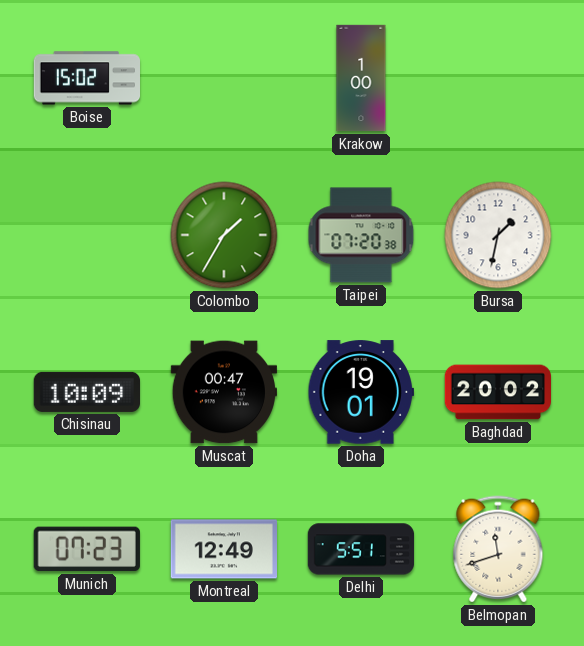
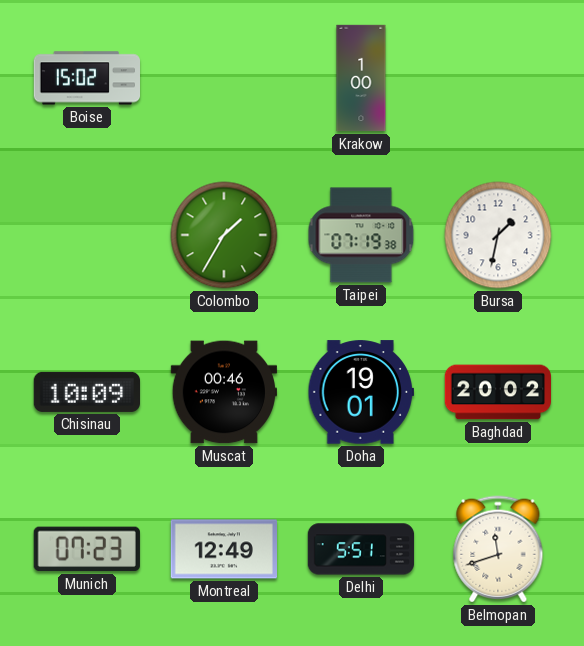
Taipei: 07:20 -> 07:19 (361, 235)
Muscat: 00:47 -> 00:46 (223, 392)
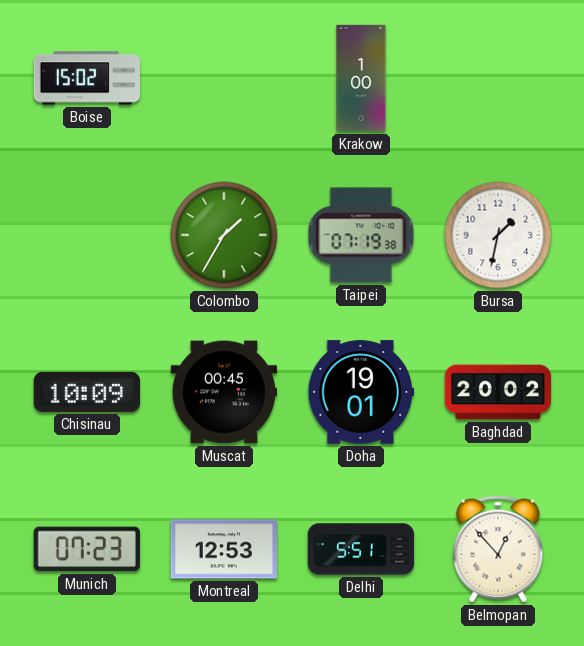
Muscat: 00:46 -> 00:45 (223, 392)
Montreal: 12:49 -> 12:53 (223, 549)
Belmopan: 11:42 -> 12:53 (498, 549)
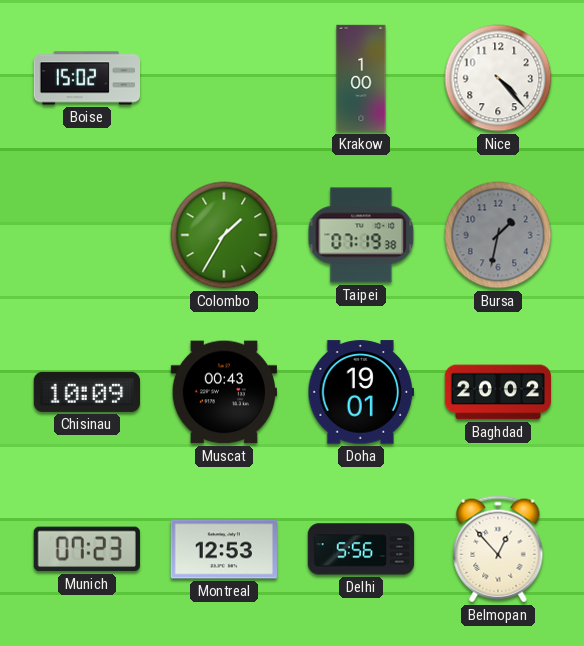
Nice: none -> 4:23 (498, 78)
Bursa dial: white -> grey (498, 235)
Muscat: 00:45 -> 00:43 (223, 392)
Delhi: 5:51 -> 5:56 (361, 549)
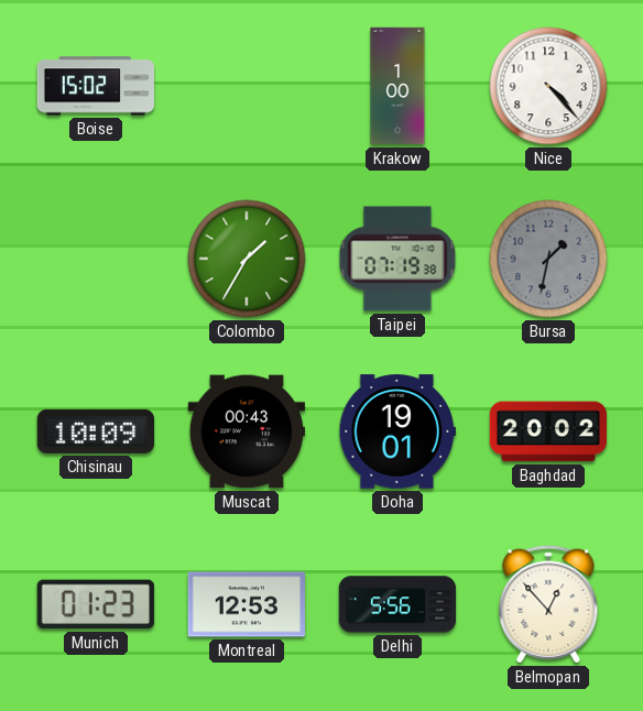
Munich: 07:23 -> 01:23 (96, 604)
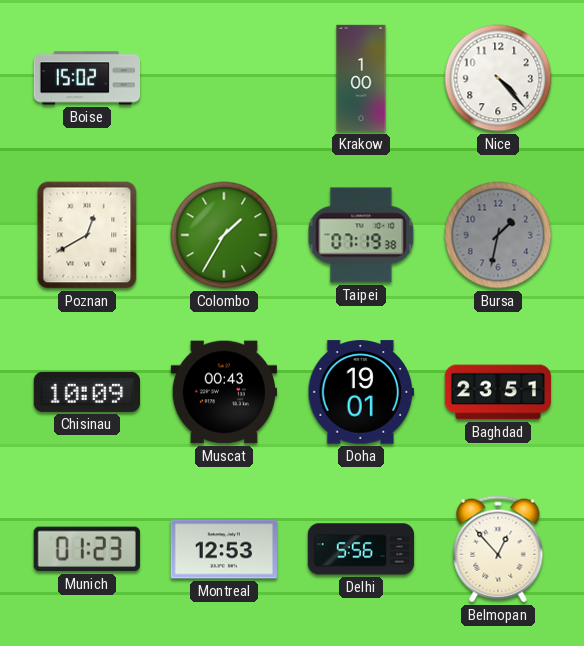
Poznan: none -> 12:40 (87, 235)
Baghdad: 20:02 -> 23:51 (497, 392)
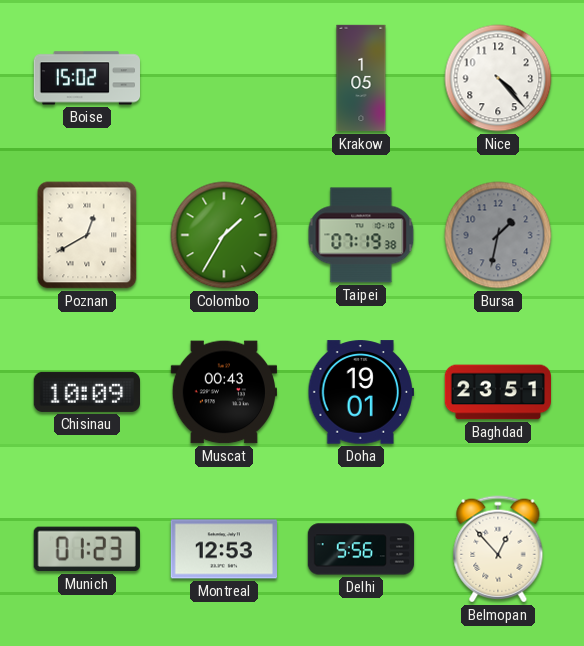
Krakow: 1:00 -> 1:05 (361, 78)
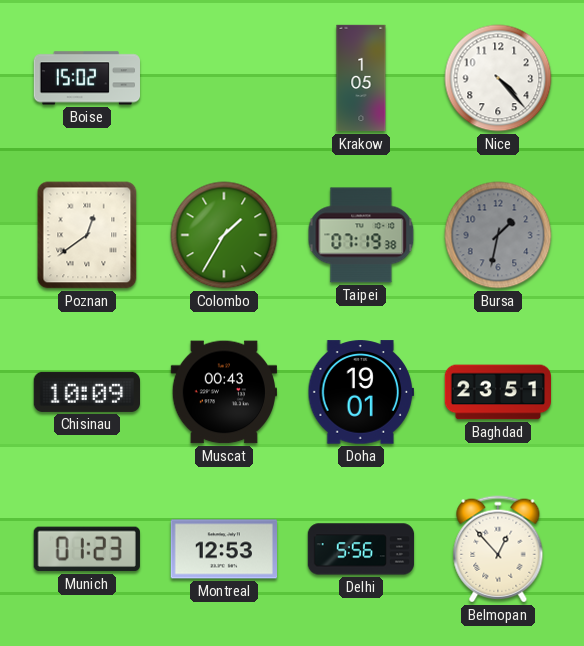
Poznan: 12:40 -> 12:39 (87, 235)
